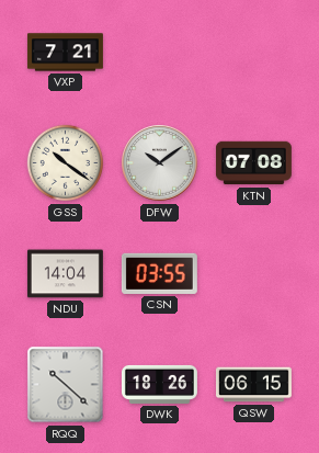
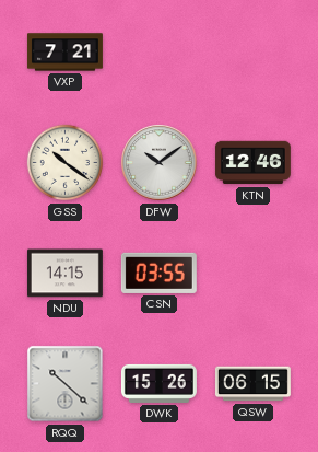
KTN: 07:08 -> 12:46 (252, 163)
NDU: 14:04 -> 14:15 (64, 274)
DWK: 18:26 -> 15:26 (158, 383)
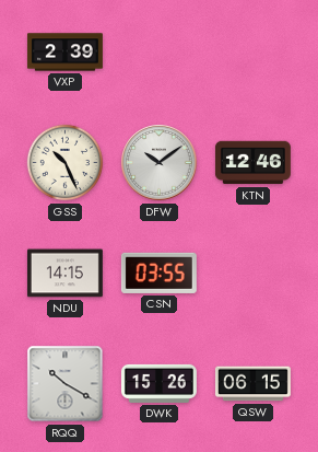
VXP: 7:21 -> 2:39 (64, 53)
GSS: 10:21 -> 10:26 (66, 163)
RQQ: 10:22 -> 10:20 (66, 384)
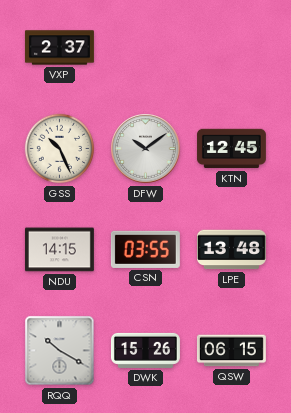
VXP: 2:39 -> 2:37 (59, 48)
KTN: 12:46 -> 12:45 (231, 149)
LPE: none -> 13:48 (231, 250)
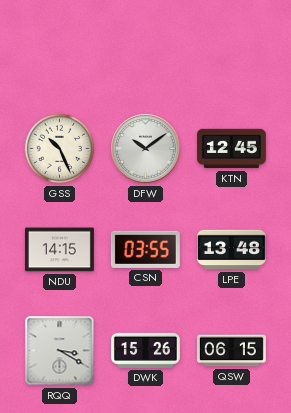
VXP: 2:37 -> none (59, 48)
RQQ: 10:20 -> 3:20 (60, 351)
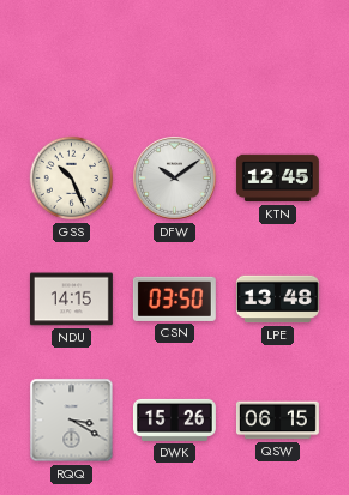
CSN: 03:55 -> 03:50 (174, 298)
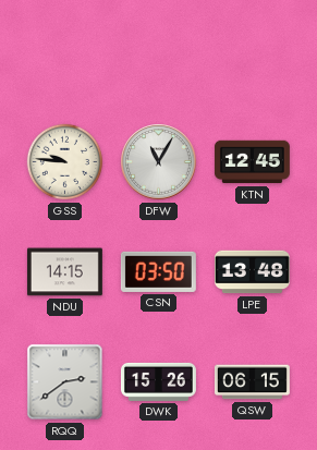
GSS: 10:26 -> 9:46 (65, 162)
DFW: 10:09 -> 11:05 (159, 162)
RQQ: 3:20 -> 2:39 (65, 382)
